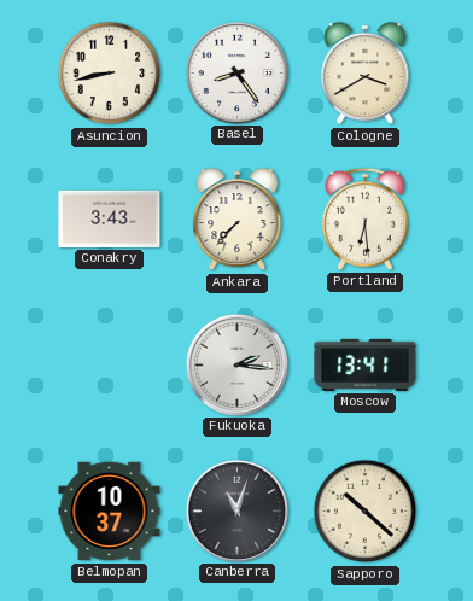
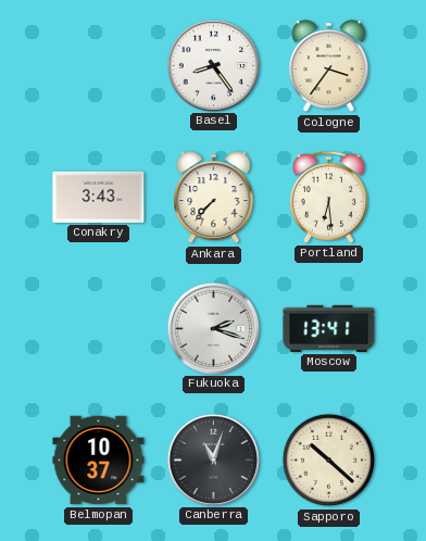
Asuncion: 8:43 -> none (110, 74)
Cologne: 3:40 -> 3:36 (329, 66)
Fukuoka: 2:16 -> 2:18 (213, 328)
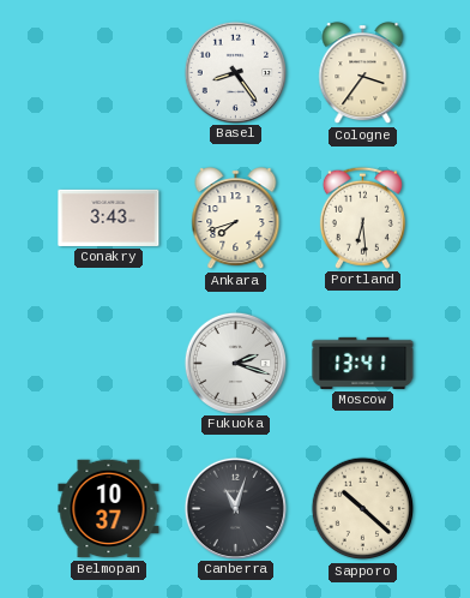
Ankara: 7:37 -> 7:42 (236, 219)
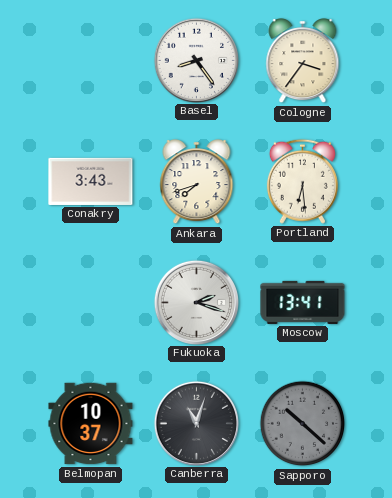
Sapporo dial: cream -> grey (303, 424)
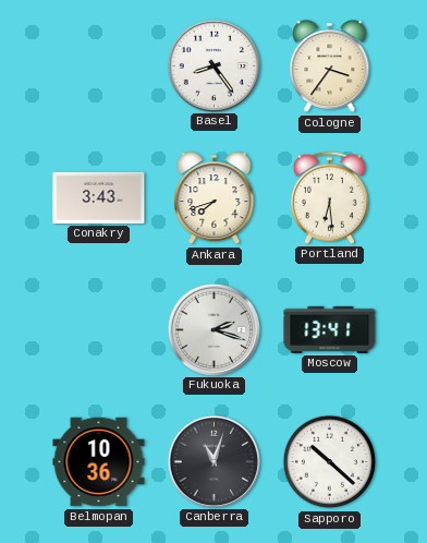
Belmopan: 10:37 -> 10:36 (99, 462)
Sapporo dial: grey -> white (330, 462)
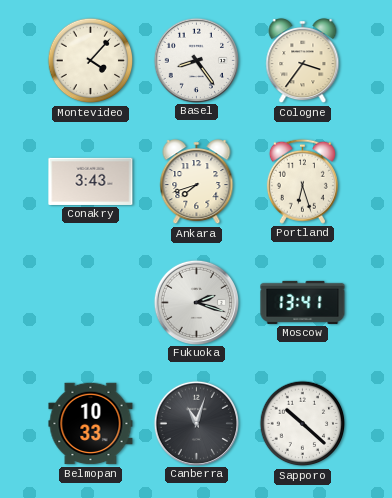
Montevideo: none -> 4:07 (91, 61)
Portland: 6:29 -> 6:27 (302, 181)
Belmopan: 10:36 -> 10:33 (91, 424)
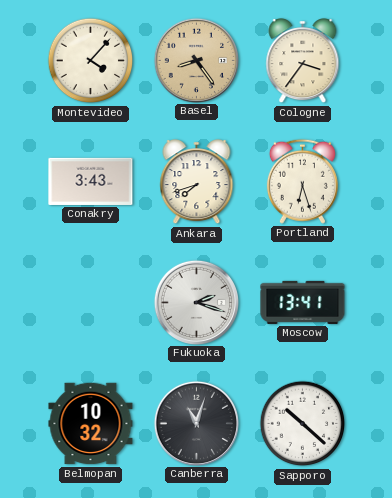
Basel dial: white -> champagne (196, 60)
Belmopan: 10:33 -> 10:32 (91, 424)
